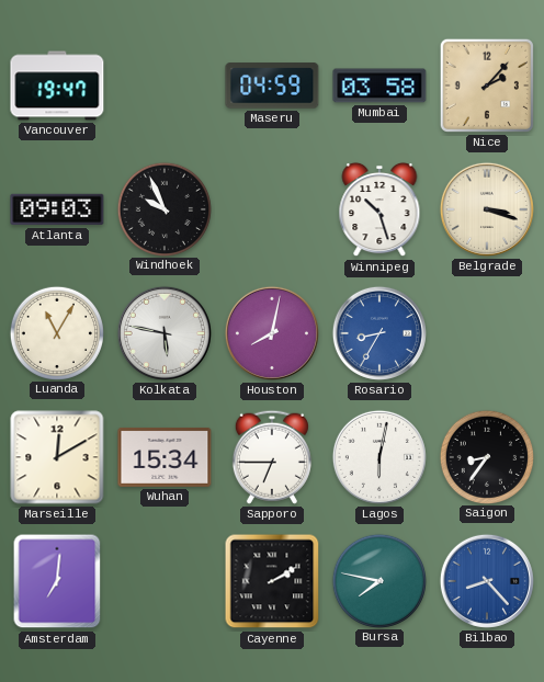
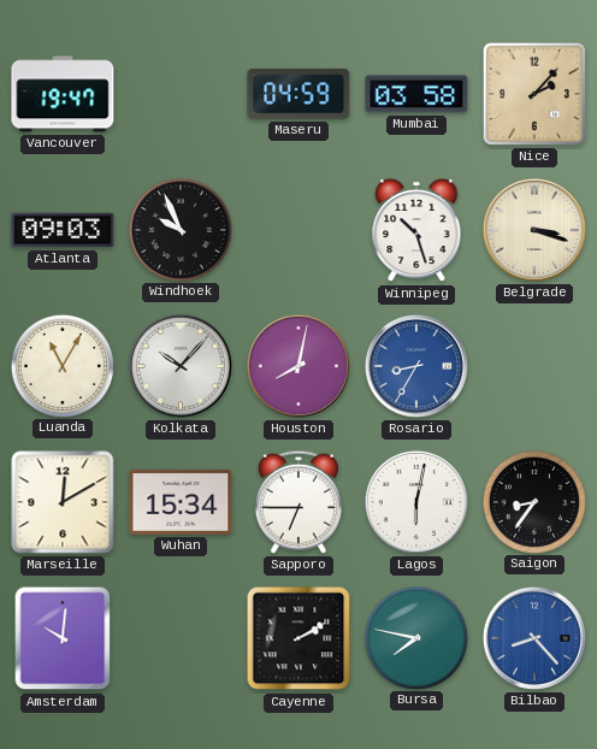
Kolkata: 5:47 -> 10:07 (181, 366)
Amsterdam: 7:01 -> 10:01 (63, 638)
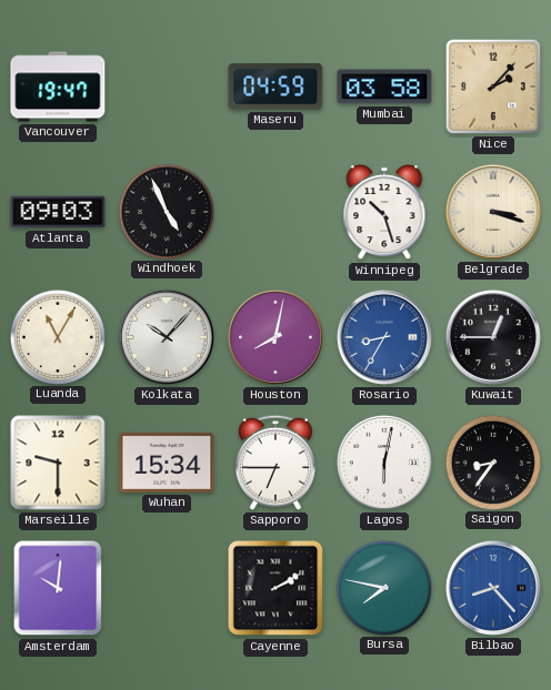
Windhoek: 9:56 -> 4:56 (166, 211)
Kuwait: none -> 12:45 (493, 337)
Marseille: 12:10 -> 9:30 (58, 463)
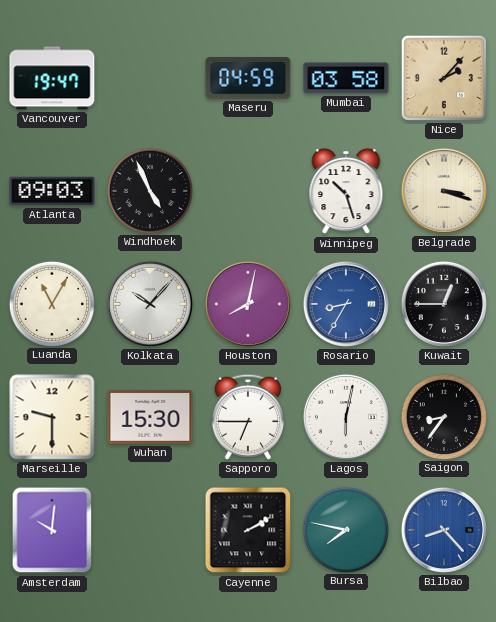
Wuhan: 15:34 -> 15:30 (150, 417)
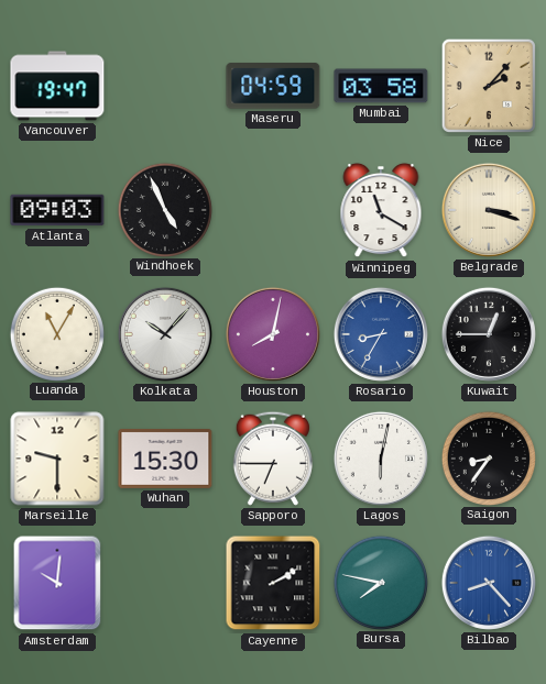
Winnipeg: 10:27 -> 11:20 (381, 210)
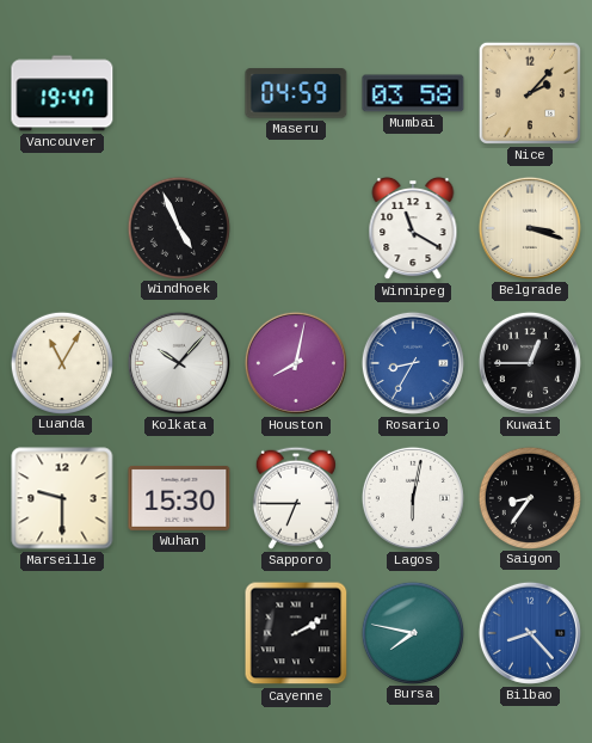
Atlanta: 09:03 -> none (57, 210)
Amsterdam: 10:01 -> none (57, 583)
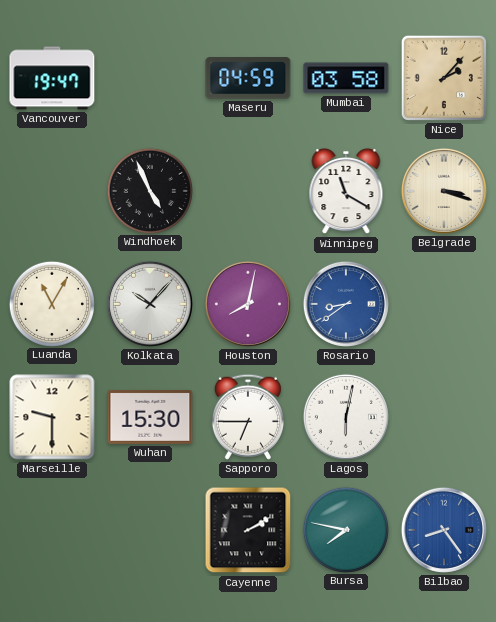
Rosario: 8:35 -> 8:39 (346, 304)
Kuwait: 12:45 -> none (530, 363)
Saigon: 8:36 -> none (529, 497)
Bilbao: 8:23 -> 8:24 (444, 530)
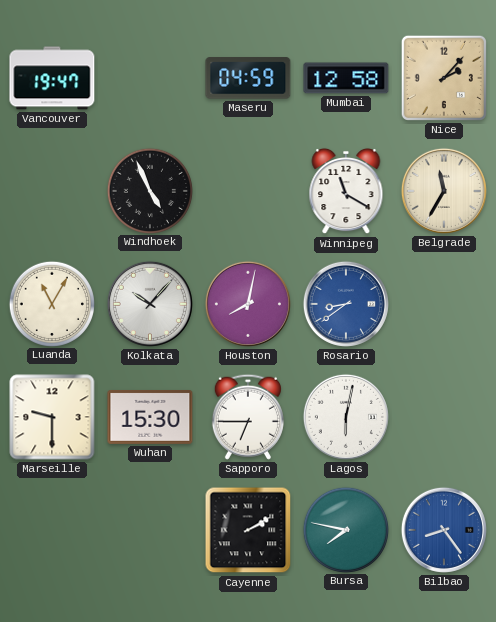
Mumbai: 03:58 -> 12:58 (346, 78)
Belgrade: 3:18 -> 11:35 (444, 191)
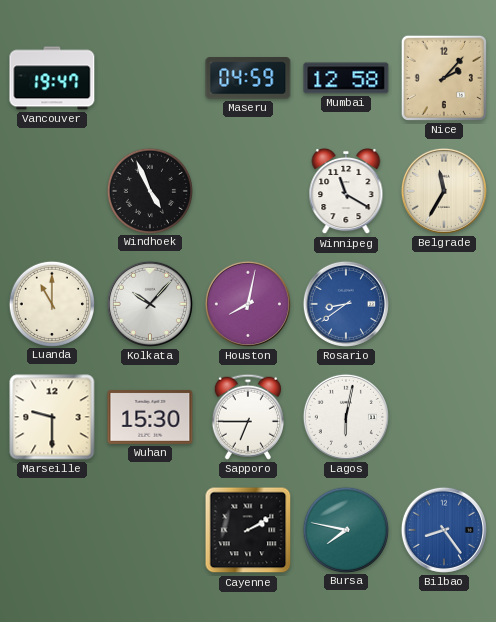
Luanda: 11:05 -> 11:00 (51, 303)
